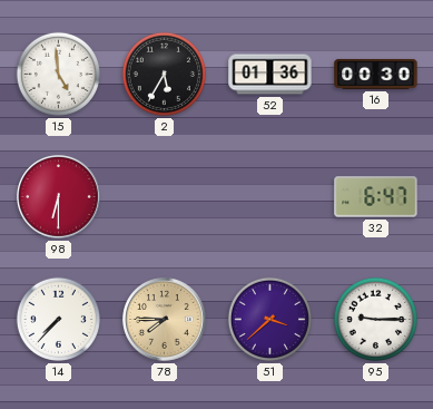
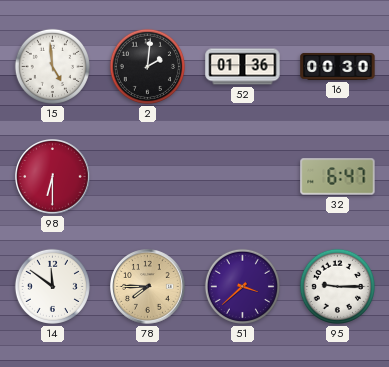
2: 5:35 -> 2:01 (147, 66)
14: 7:37 -> 11:51 (52, 286)
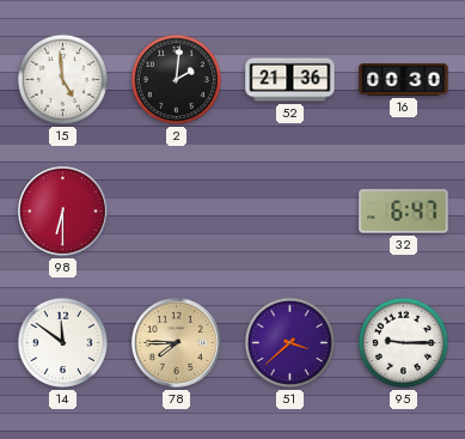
52: 01:36 -> 21:36 (290, 80)
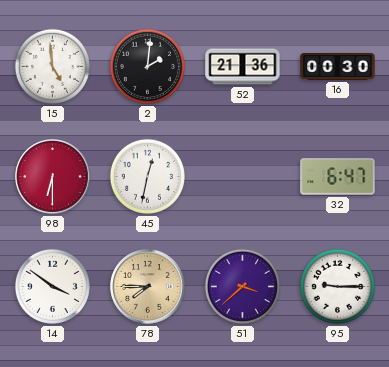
45: none -> 12:32 (147, 176)
14: 11:51 -> 3:51 (52, 286)
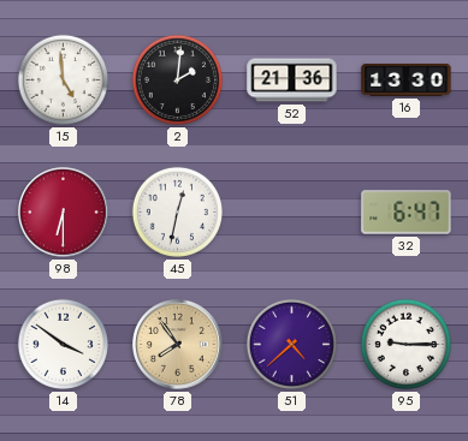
16: 00:30 -> 13:30 (407, 79)
78: 7:45 -> 7:54 (178, 345)
51: 3:38 -> 4:38 (291, 344)
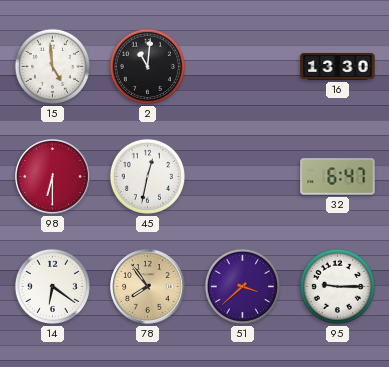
2: 2:01 -> 11:01 (147, 66)
52: 21:36 -> none (292, 81)
14: 3:51 -> 6:21 (52, 286)
51: 4:38 -> 3:38 (242, 286)
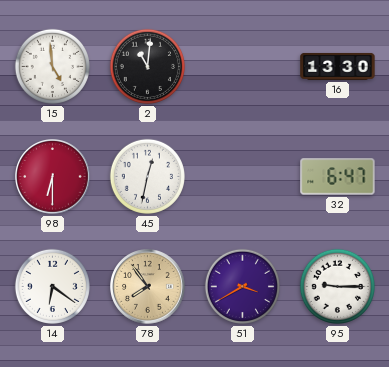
51: 3:38 -> 3:40 (242, 286)
